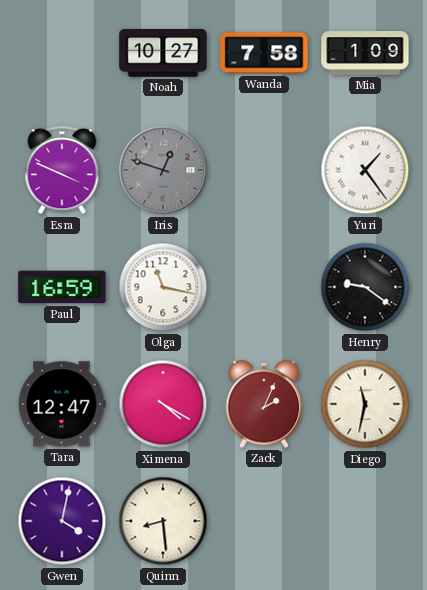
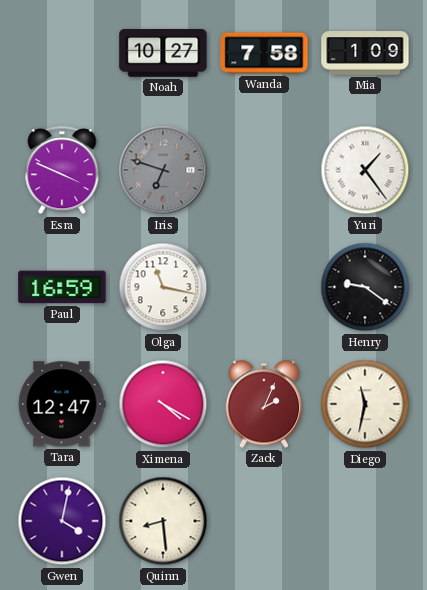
Iris: 12:48 -> 6:48 (163, 170)
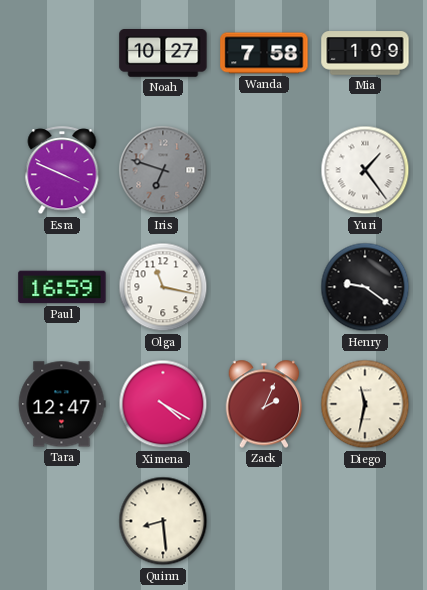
Gwen: 4:02 -> none (62, 521)
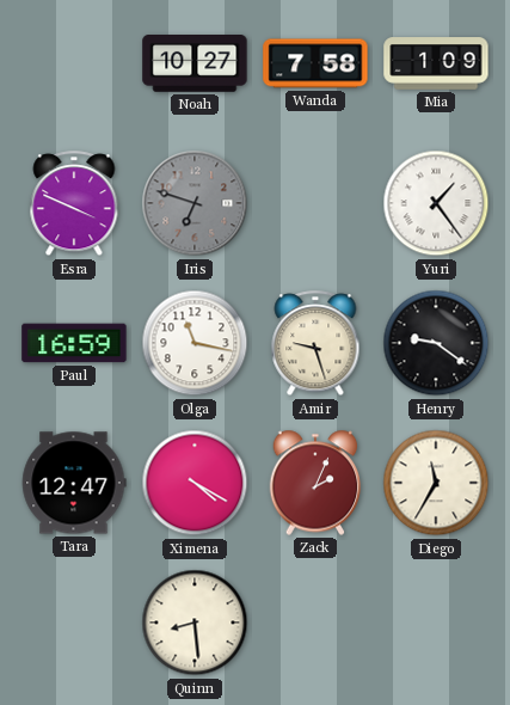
Amir: none -> 9:27 (315, 344)
Diego: 11:32 -> 11:35 (436, 483)
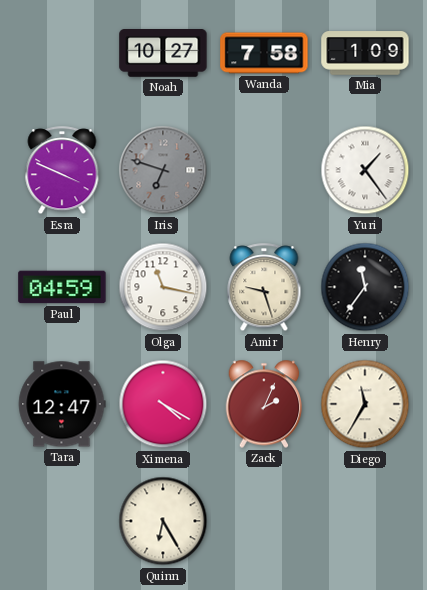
Paul: 16:59 -> 04:59 (62, 287)
Henry: 9:21 -> 11:36 (365, 287)
Quinn: 8:29 -> 6:25 (163, 521)
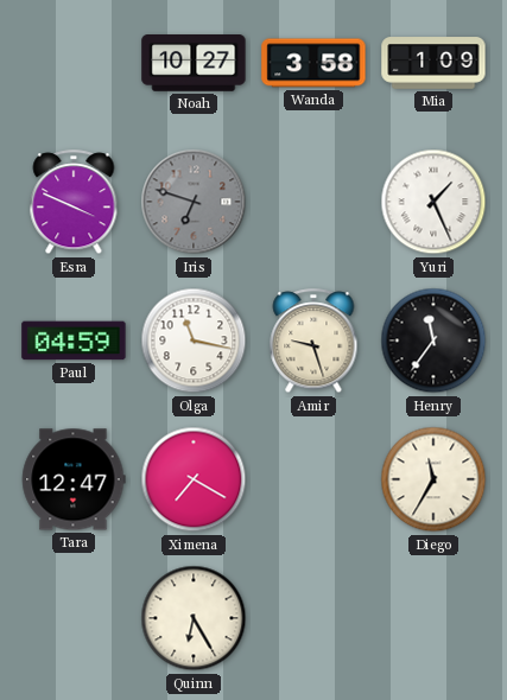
Wanda: 7:58 -> 3:58 (313, 63)
Yuri: 1:24 -> 1:26 (433, 202)
Ximena: 4:20 -> 7:20 (194, 479)
Zack: 2:04 -> none (264, 404)
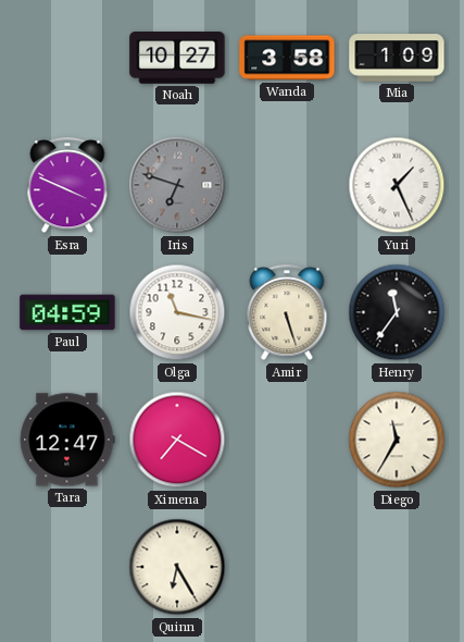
Amir: 9:27 -> 5:27 (287, 313)
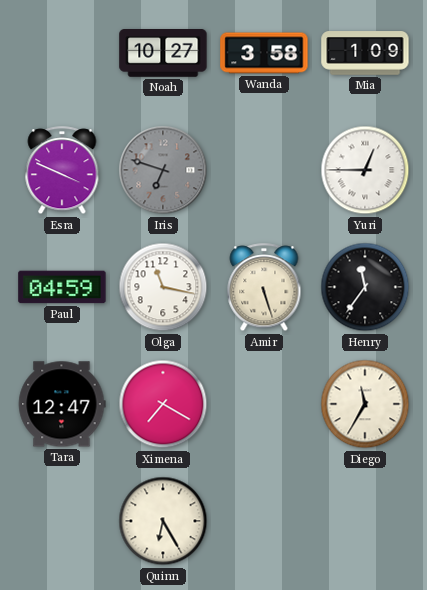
Yuri: 1:26 -> 12:45 (365, 170)
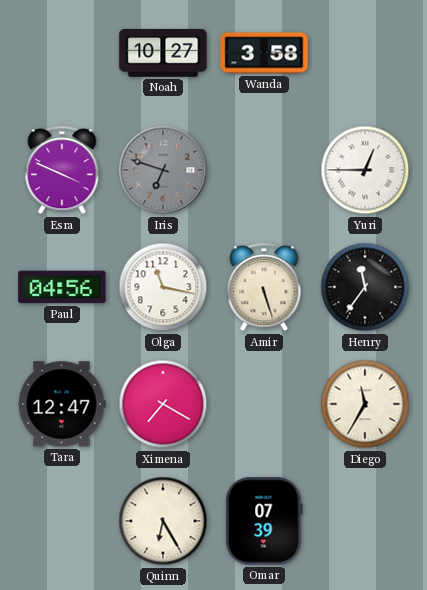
Mia: 1:09 -> none (365, 53)
Paul: 04:59 -> 04:56 (62, 287)
Omar: none -> 07:39 (264, 521)
